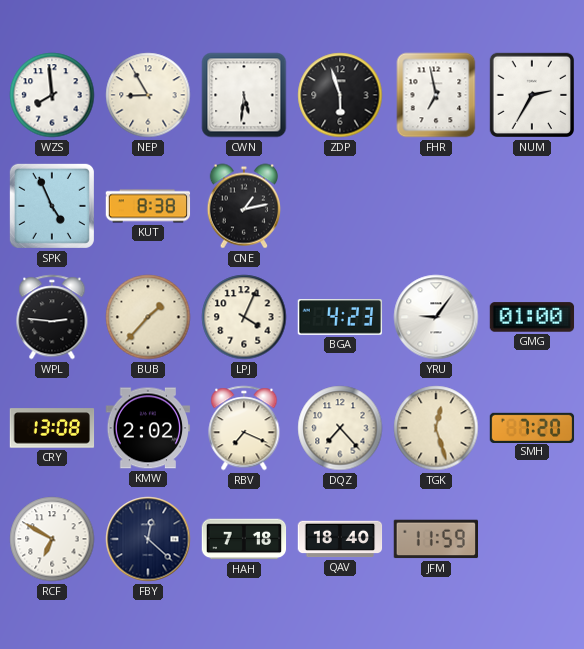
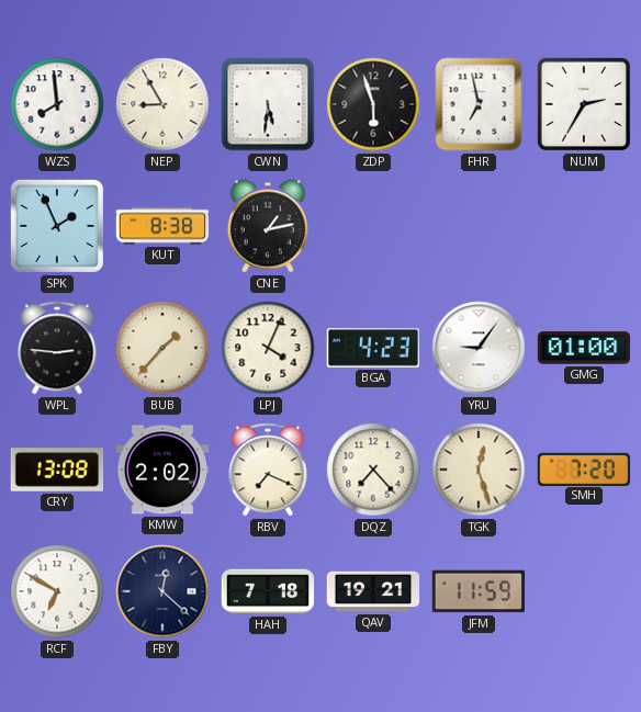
SPK: 4:56 -> 1:56 (57, 226)
QAV: 18:40 -> 19:21 (373, 591)
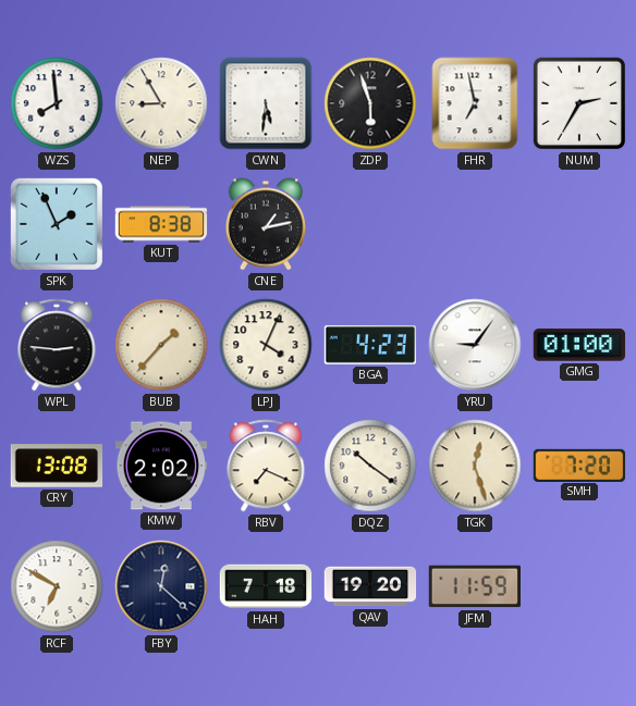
DQZ: 7:23 -> 10:21 (370, 466)
QAV: 19:21 -> 19:20 (370, 586)
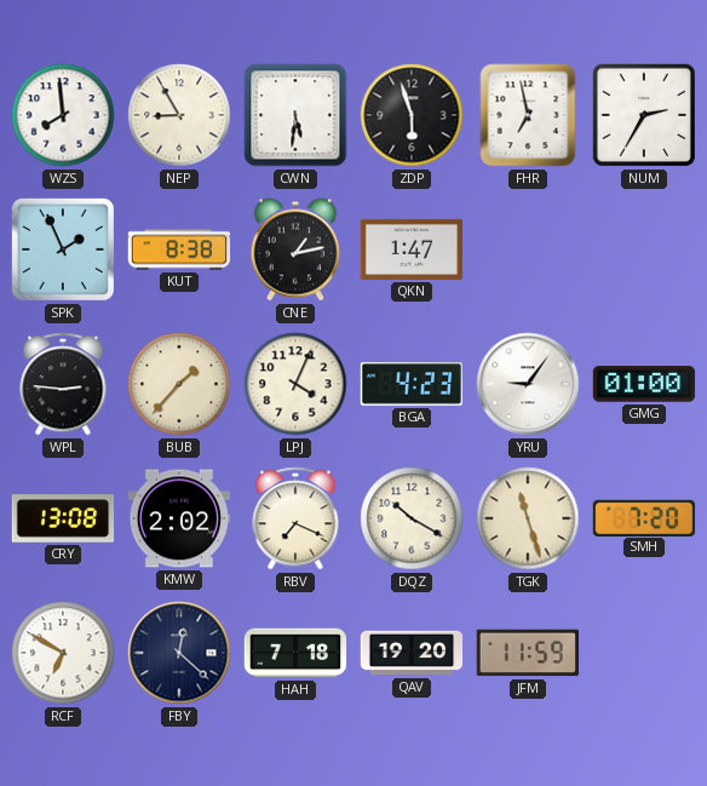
QKN: none -> 1:47 (412, 249)
DQZ: 10:21 -> 10:20 (412, 518)
TGK: 12:27 -> 11:27 (528, 518)
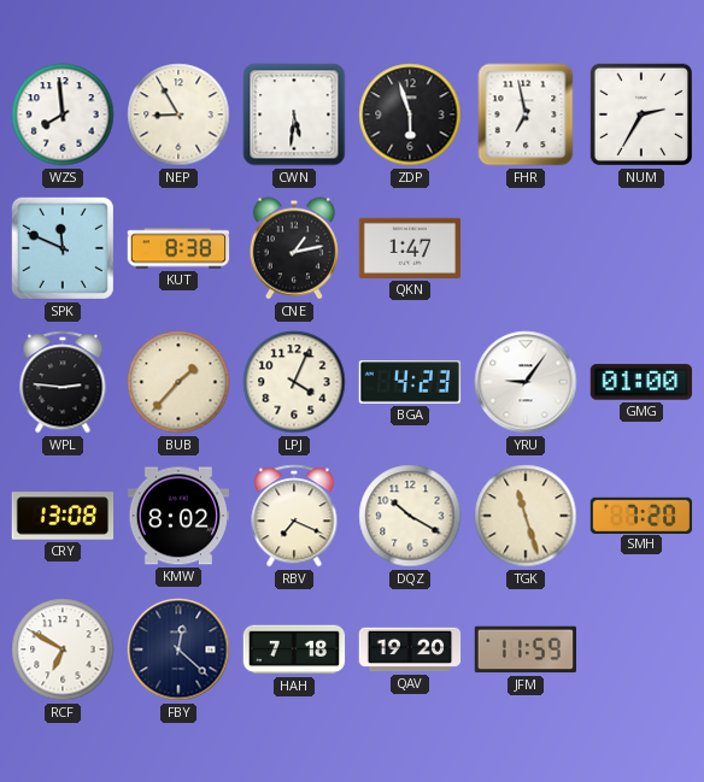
SPK: 1:56 -> 11:49 (63, 248)
KMW: 2:02 -> 8:02 (178, 516)
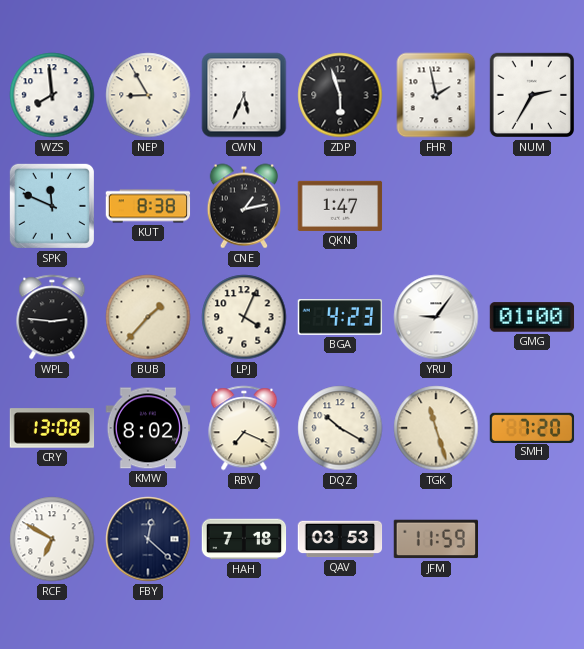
CWN: 5:31 -> 5:34 (244, 95)
FHR: 6:58 -> 1:58 (436, 95)
QAV: 19:20 -> 03:53 (340, 539)
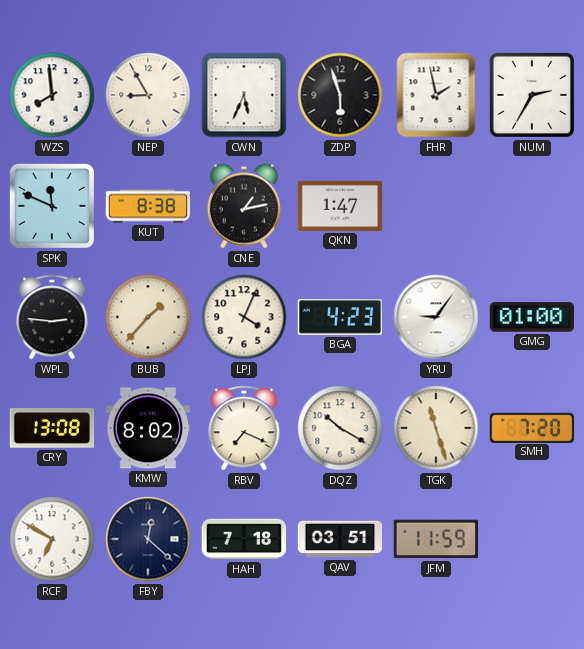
QAV: 03:53 -> 03:51 (340, 539)
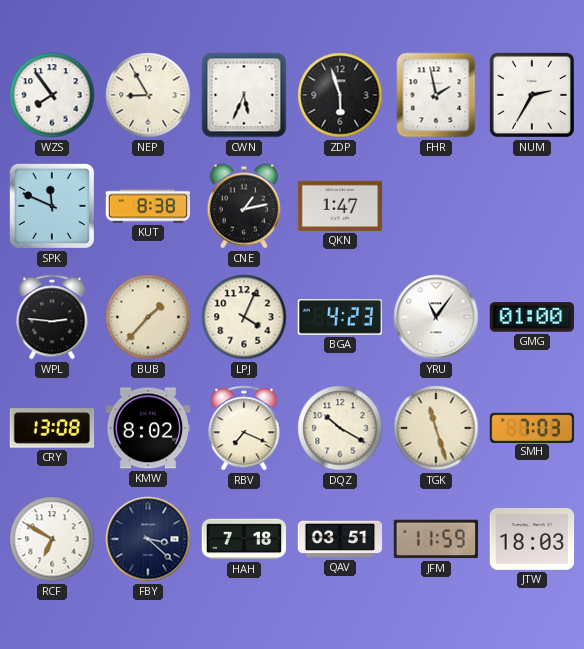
WZS: 7:59 -> 7:54 (52, 95)
YRU: 9:06 -> 11:06 (436, 317)
SMH: 7:20 -> 7:03 (532, 427)
FBY: 12:22 -> 3:22 (148, 539)
JTW: none -> 18:03 (532, 539)
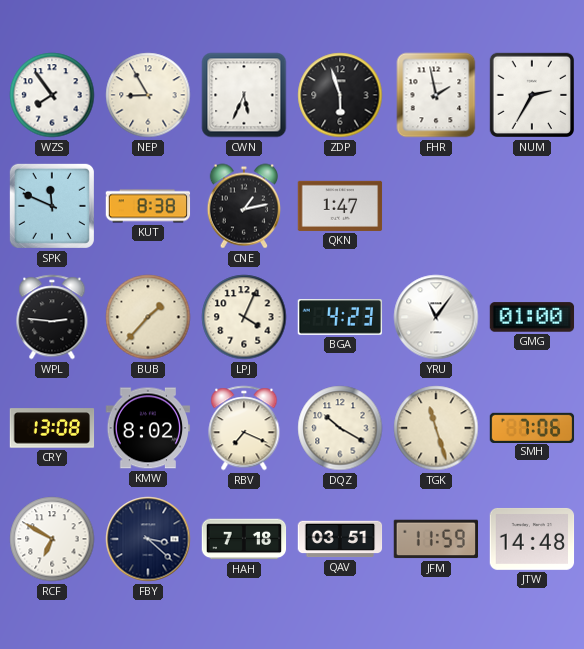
SMH: 7:03 -> 7:06 (532, 427)
JTW: 18:03 -> 14:48 (532, 539)
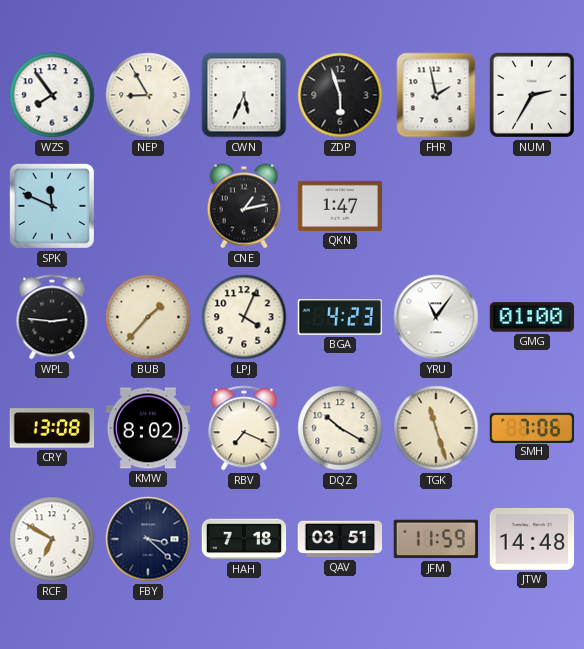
KUT: 8:38 -> none (148, 206)
